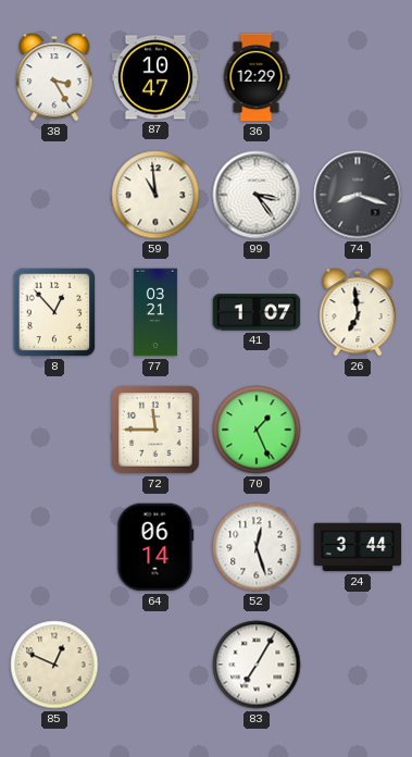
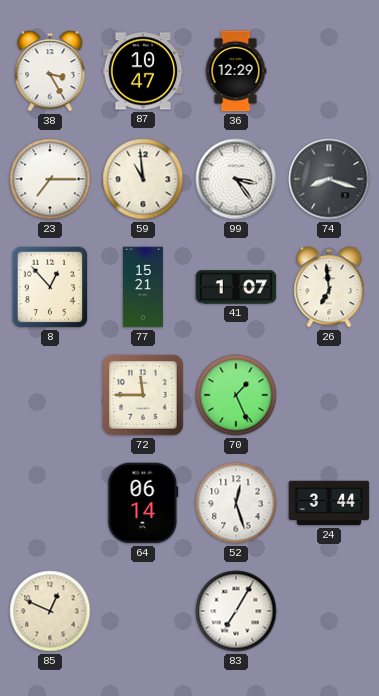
23: none -> 7:15 (50, 179)
77: 03:21 -> 15:21 (143, 287)
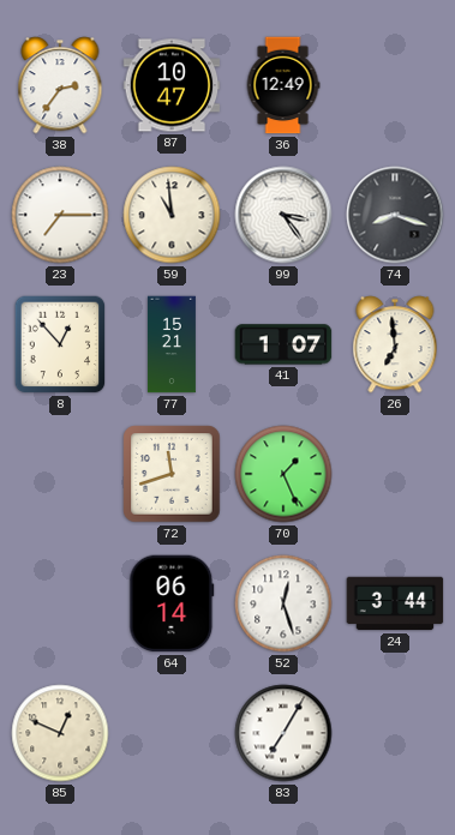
38: 3:25 -> 2:36 (60, 85)
36: 12:29 -> 12:49 (283, 85)
72: 11:45 -> 11:42 (172, 474)
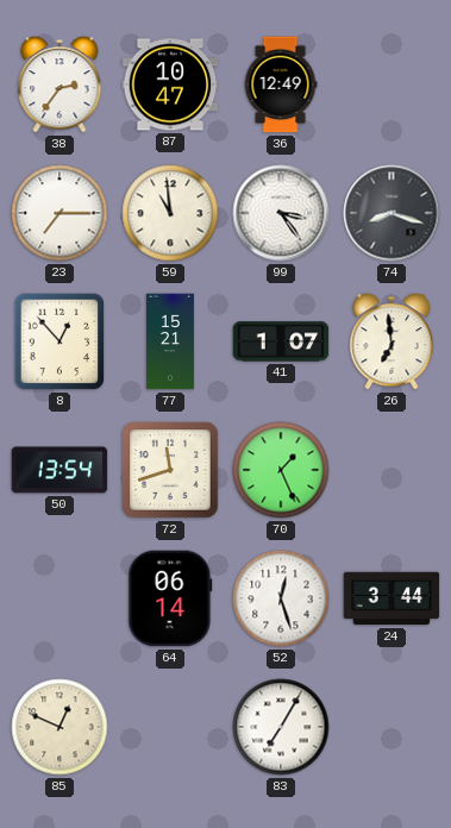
50: none -> 13:54 (59, 470)
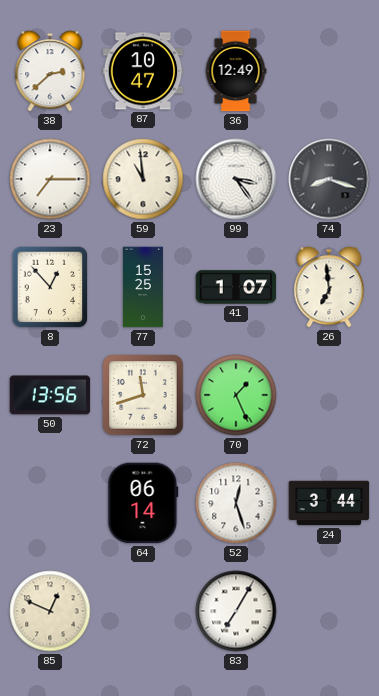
38: 2:36 -> 2:38 (50, 71)
77: 15:21 -> 15:25 (143, 287)
50: 13:54 -> 13:56 (50, 395)
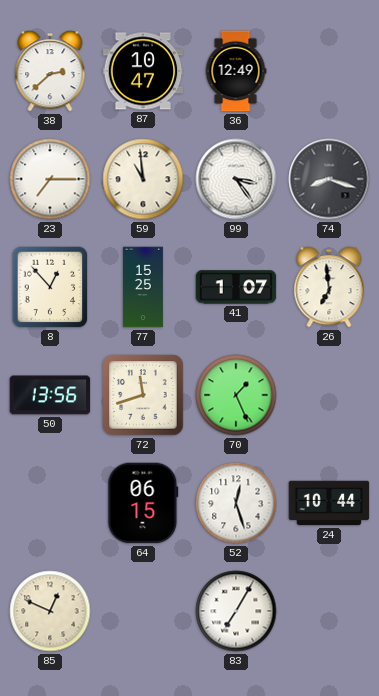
64: 06:14 -> 06:15 (143, 503)
24: 3:44 -> 10:44 (329, 503)
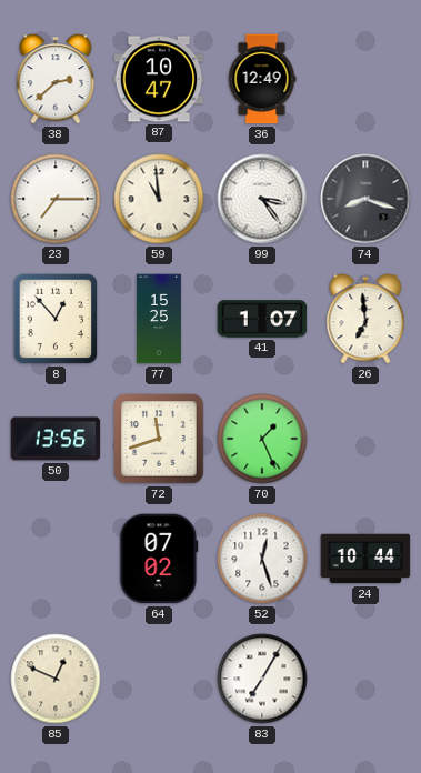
64: 06:15 -> 07:02 (159, 559)
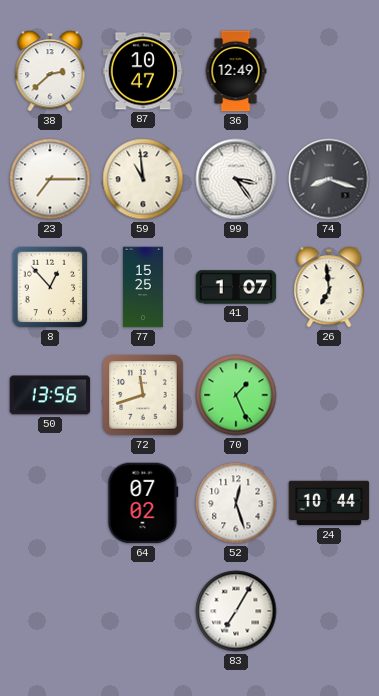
85: 12:49 -> none (56, 679)
